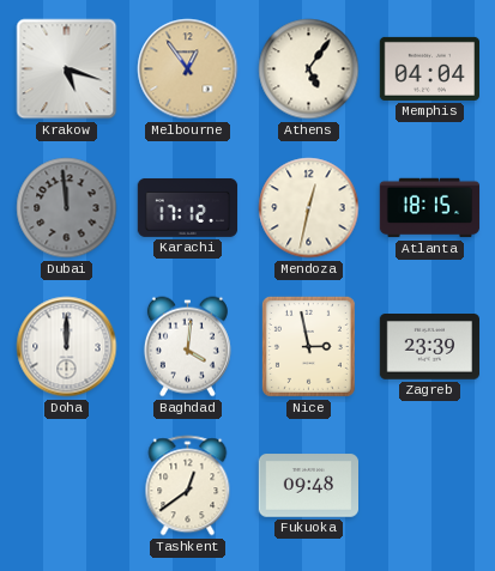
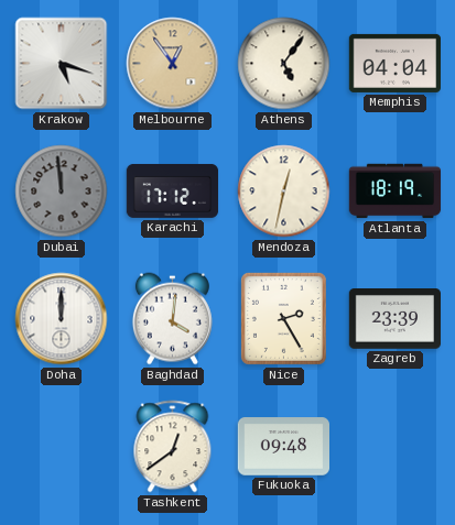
Atlanta: 18:15 -> 18:19 (396, 192)
Nice: 2:58 -> 2:25 (283, 318)
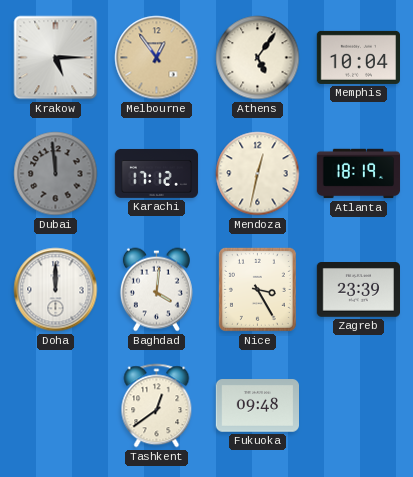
Krakow: 5:18 -> 5:15 (56, 58)
Memphis: 04:04 -> 10:04 (358, 57)
Nice: 2:25 -> 3:25 (257, 289)
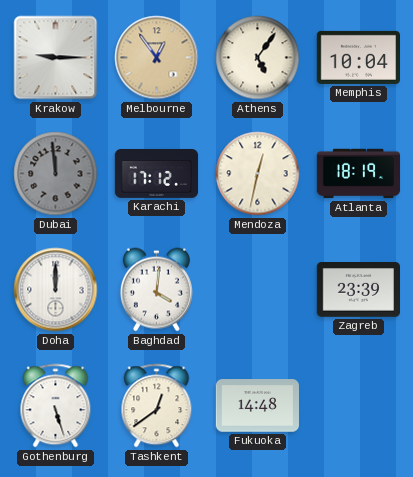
Krakow: 5:15 -> 9:15 (56, 58)
Nice: 3:25 -> none (257, 289)
Gothenburg: none -> 5:27 (56, 406)
Fukuoka: 09:48 -> 14:48 (257, 406)
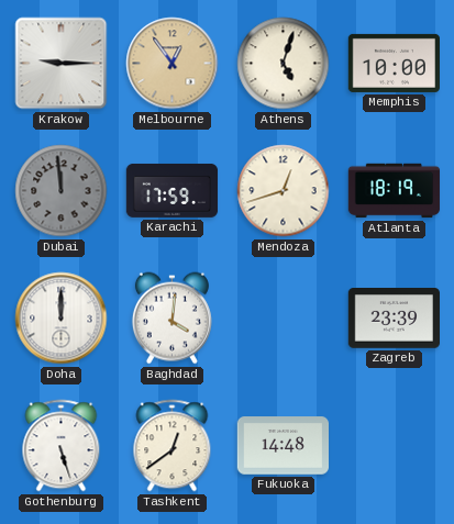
Athens: 5:06 -> 5:03 (284, 64)
Memphis: 10:04 -> 10:00 (394, 63)
Karachi: 17:12 -> 17:59 (173, 191)
Mendoza: 12:32 -> 12:42 (284, 191)
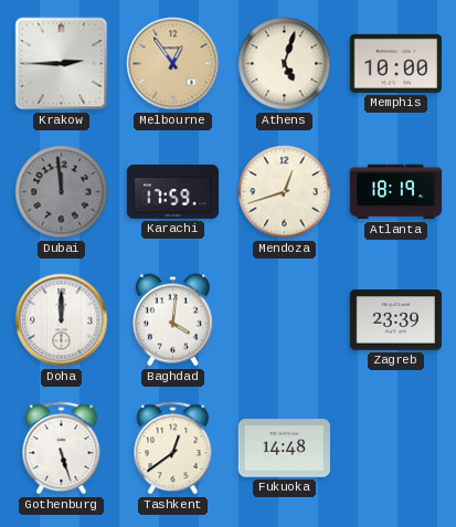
Krakow: 9:15 -> 2:45 (62, 64)
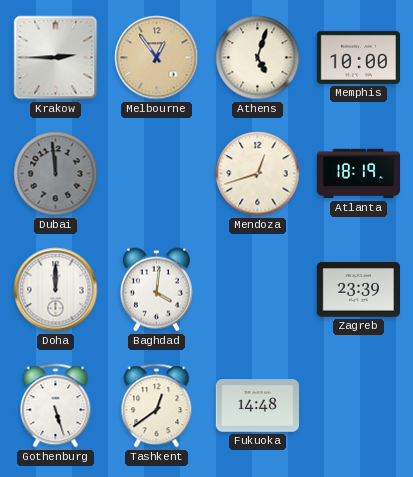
Karachi: 17:59 -> none (173, 192)
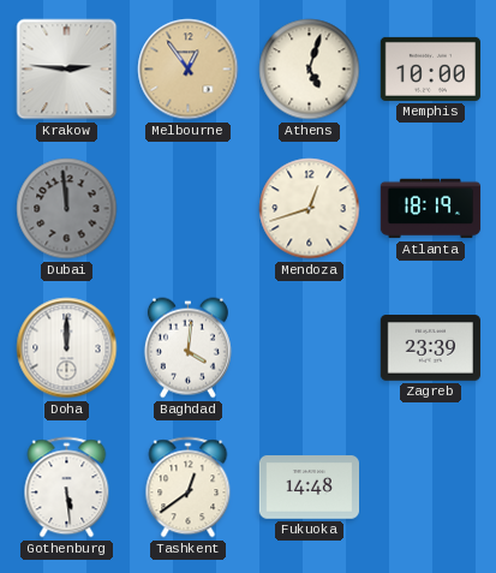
Krakow: 2:45 -> 2:46 (67, 70)
Gothenburg: 5:27 -> 5:29 (67, 488)
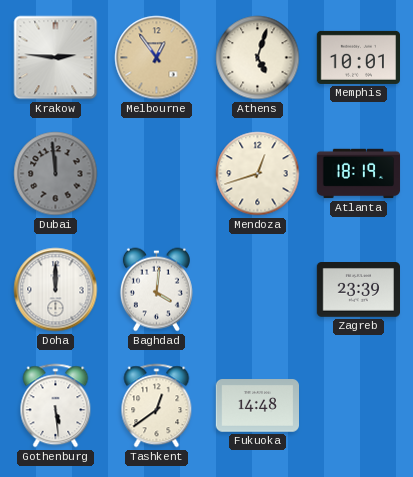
Memphis: 10:00 -> 10:01 (358, 57)
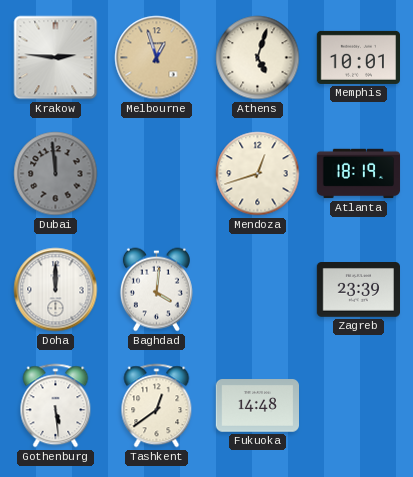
Melbourne: 12:54 -> 12:57 (157, 58)
